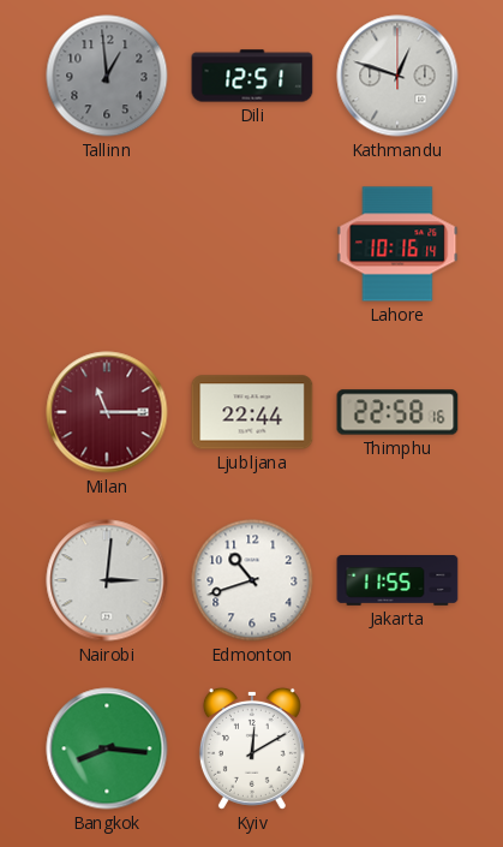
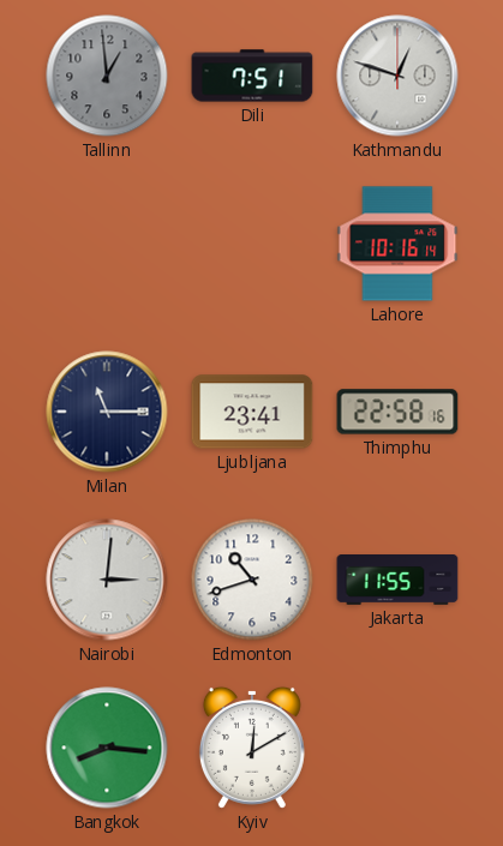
Dili: 12:51 -> 7:51 (252, 76)
Milan dial: burgundy -> navy (107, 412)
Ljubljana: 22:44 -> 23:41 (252, 412)
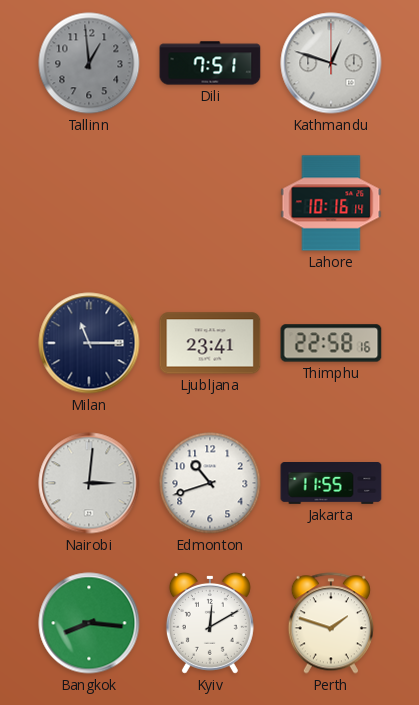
Perth: none -> 1:48 (331, 623)
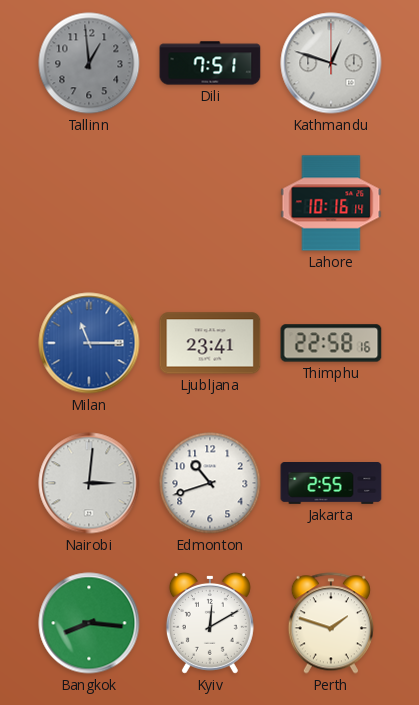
Milan dial: navy -> blue (89, 343)
Jakarta: 11:55 -> 2:55 (331, 484)
